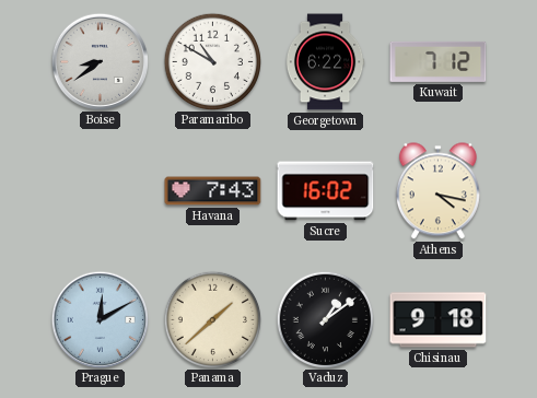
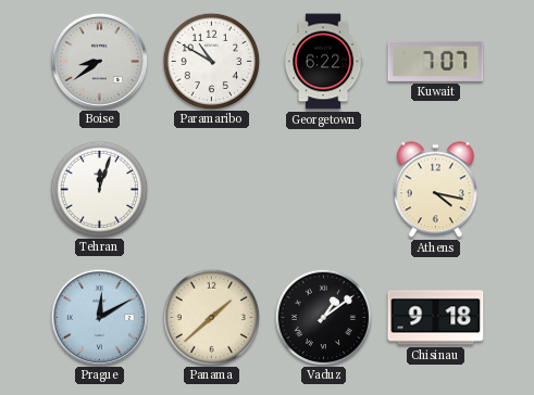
Kuwait: 7:12 -> 7:07 (436, 61)
Tehran: none -> 12:03 (99, 189)
Havana: 7:43 -> none (213, 191)
Sucre: 16:02 -> none (326, 191)
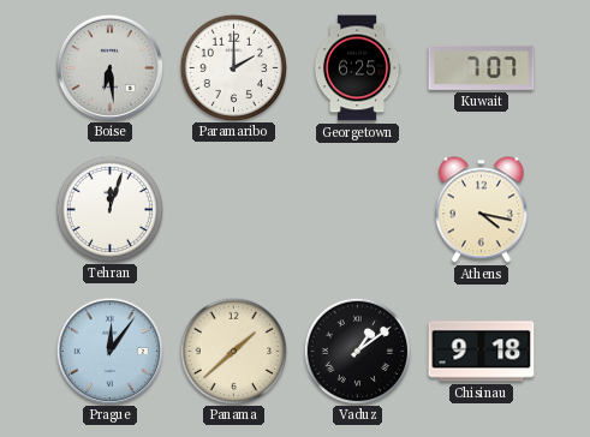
Boise: 8:39 -> 6:29 (109, 67)
Paramaribo: 10:50 -> 2:00 (233, 67)
Georgetown: 6:22 -> 6:25 (357, 68)
Prague: 12:10 -> 12:06 (109, 351)
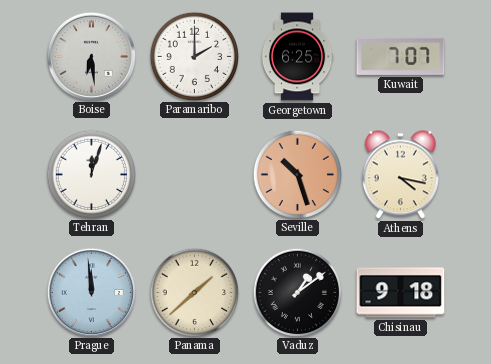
Seville: none -> 10:27 (297, 174)
Prague: 12:06 -> 11:59 (91, 292)
